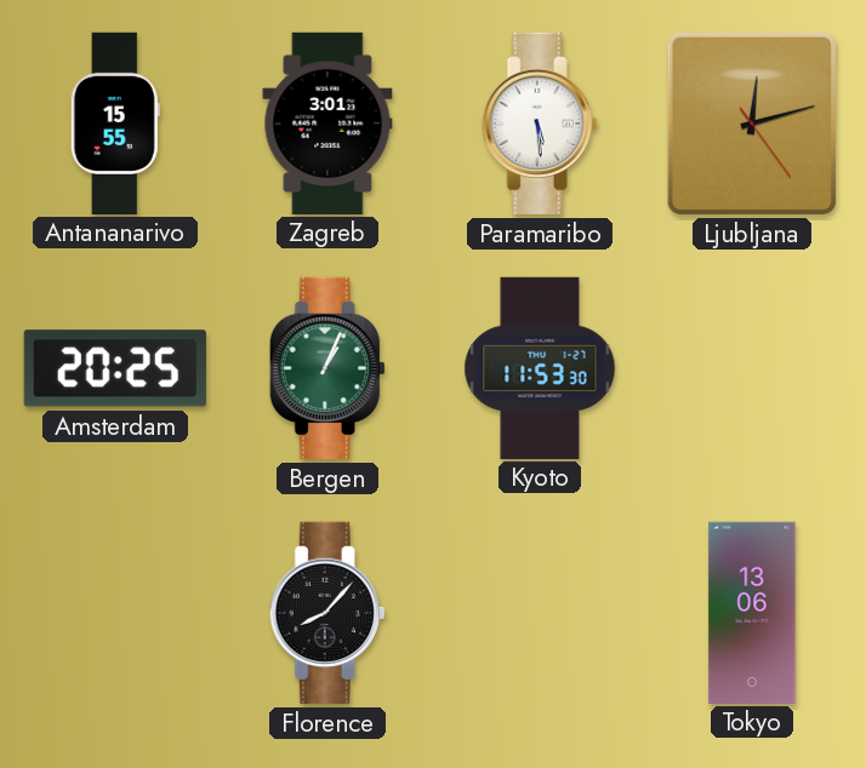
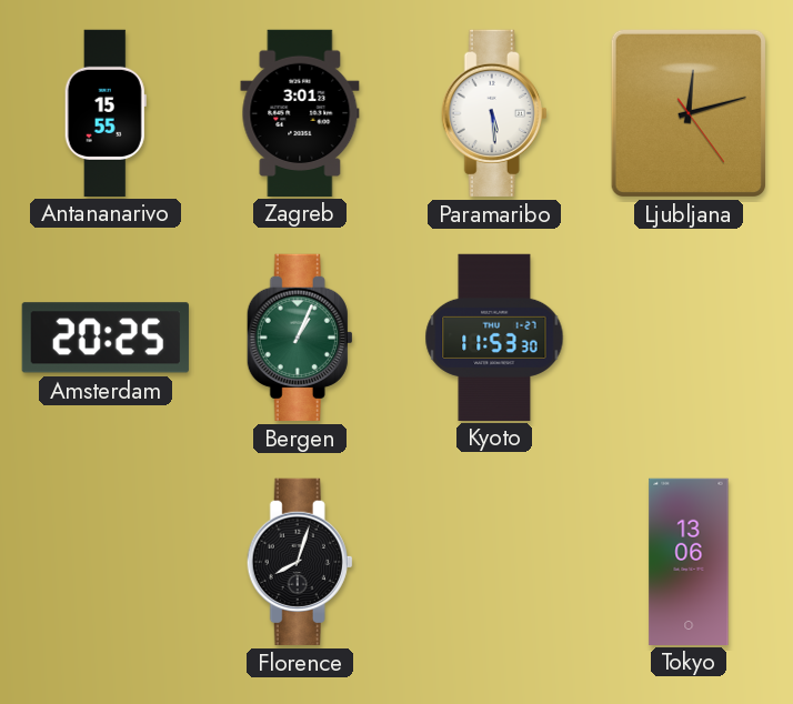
Florence: 8:07 -> 8:03 (300, 562)
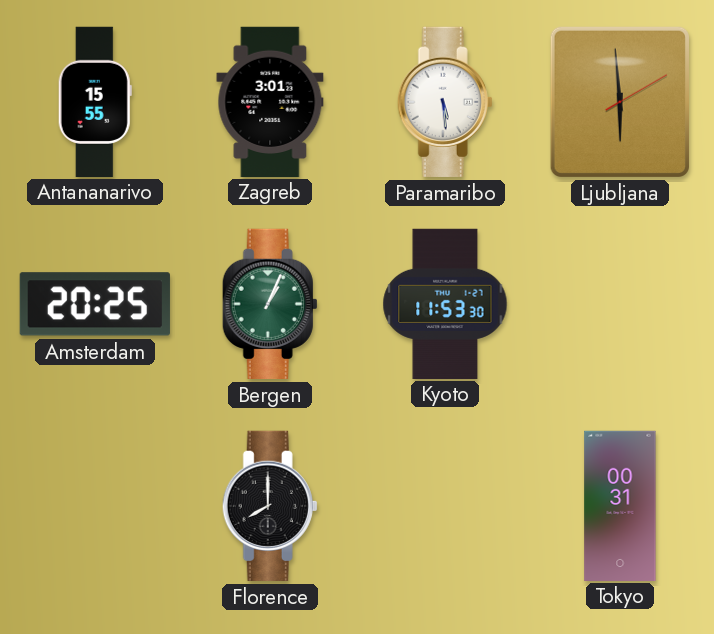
Ljubljana: 12:12 -> 5:59 (620, 102)
Florence: 8:03 -> 8:00 (270, 506)
Tokyo: 13:06 -> 00:31 (620, 505)
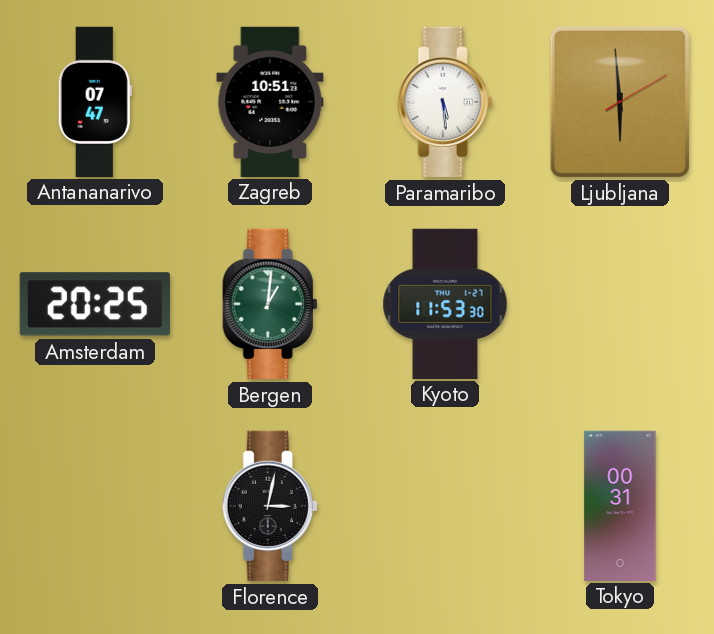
Antananarivo: 15:55 -> 07:47 (95, 101)
Zagreb: 3:01 -> 10:51 (270, 101)
Bergen: 1:04 -> 1:01 (270, 304)
Florence: 8:00 -> 3:02 (270, 506)
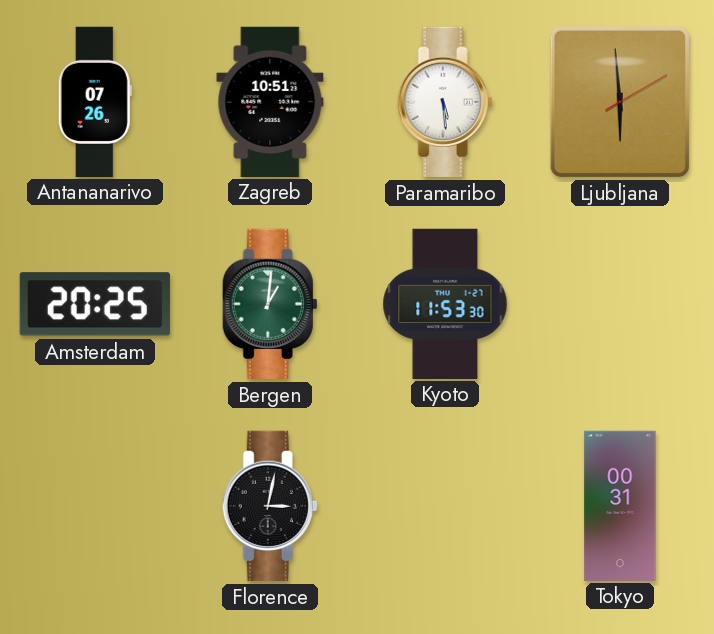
Antananarivo: 07:47 -> 07:26 (95, 101)
